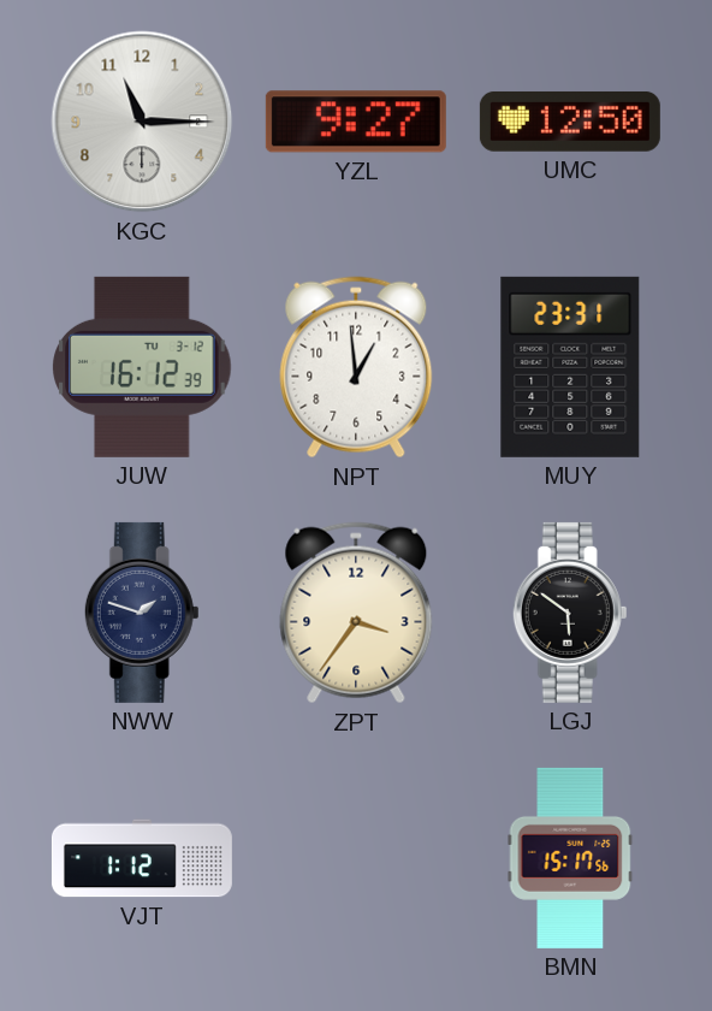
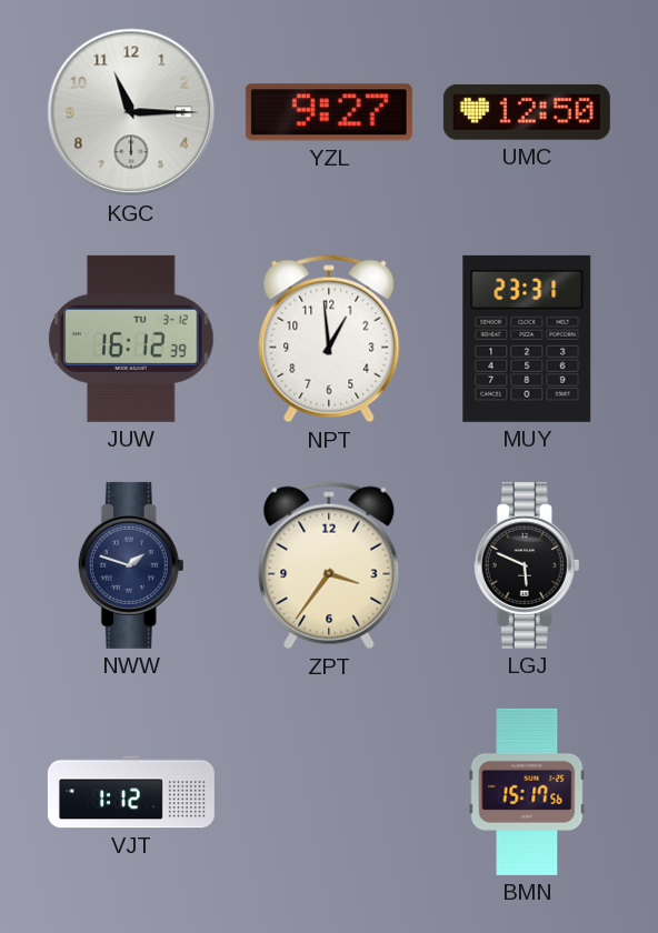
LGJ: 5:51 -> 5:49 (527, 565)
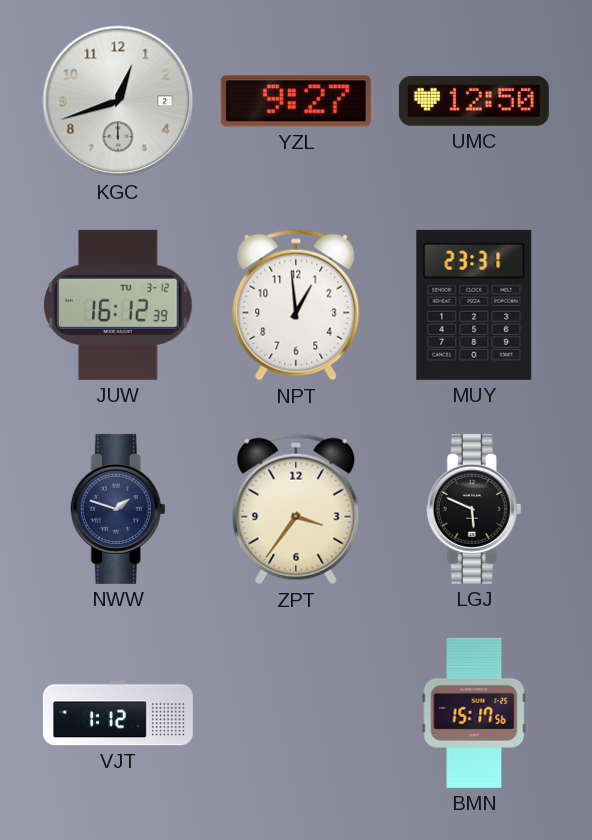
KGC: 11:15 -> 12:42 (118, 101)
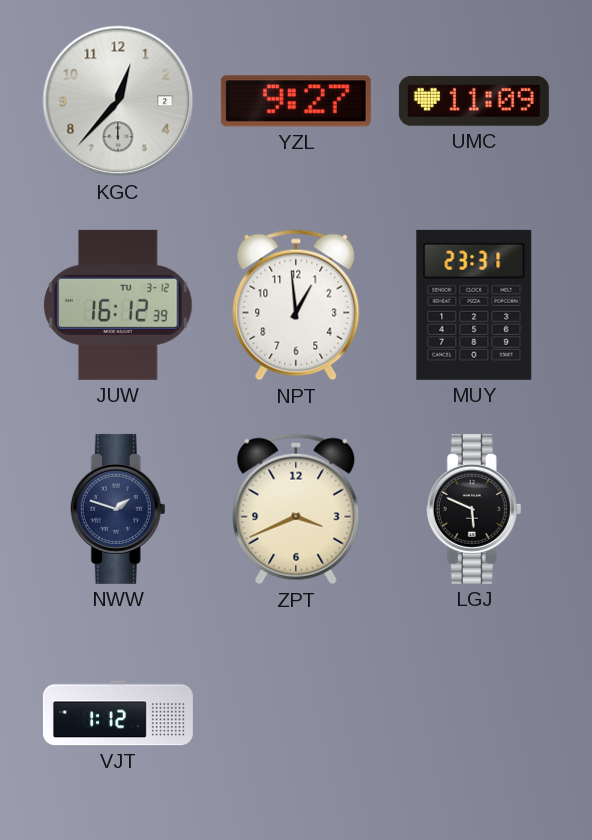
KGC: 12:42 -> 12:37 (118, 101)
UMC: 12:50 -> 11:09 (474, 101)
ZPT: 3:36 -> 3:41 (296, 509)
BMN: 15:17 -> none (474, 713)
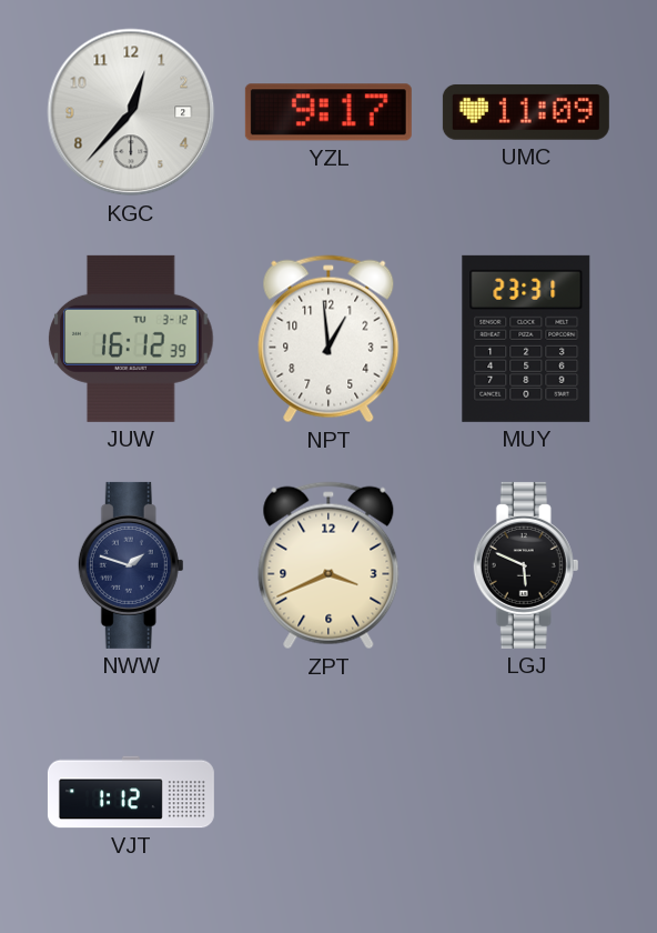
YZL: 9:27 -> 9:17 (328, 112)
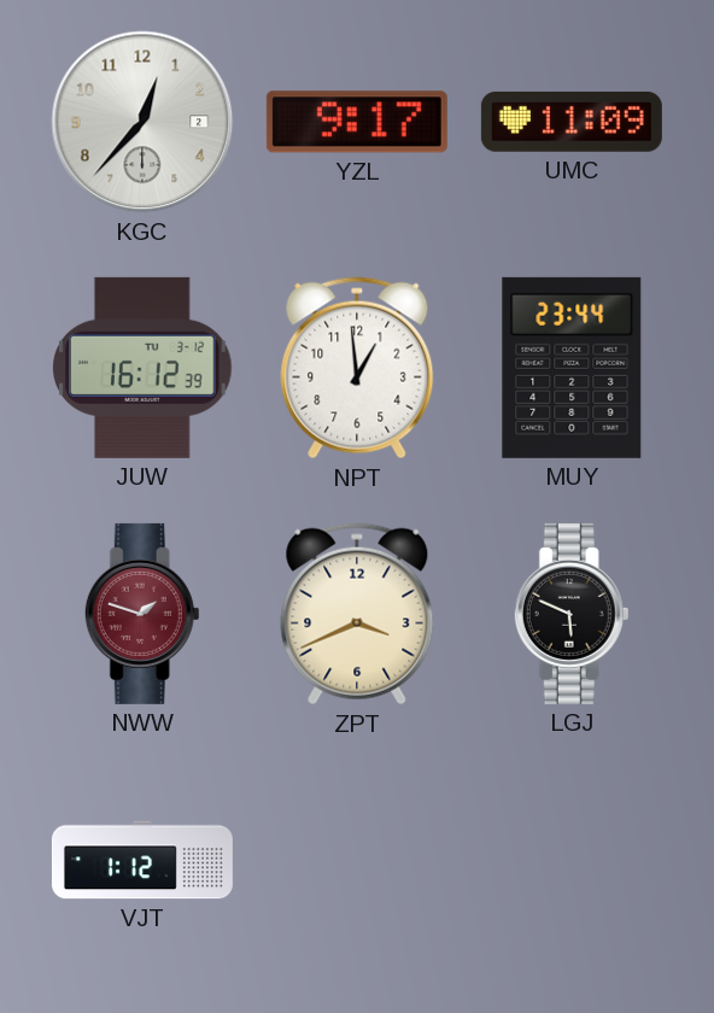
MUY: 23:31 -> 23:44 (572, 368)
NWW dial: navy -> burgundy (142, 614)
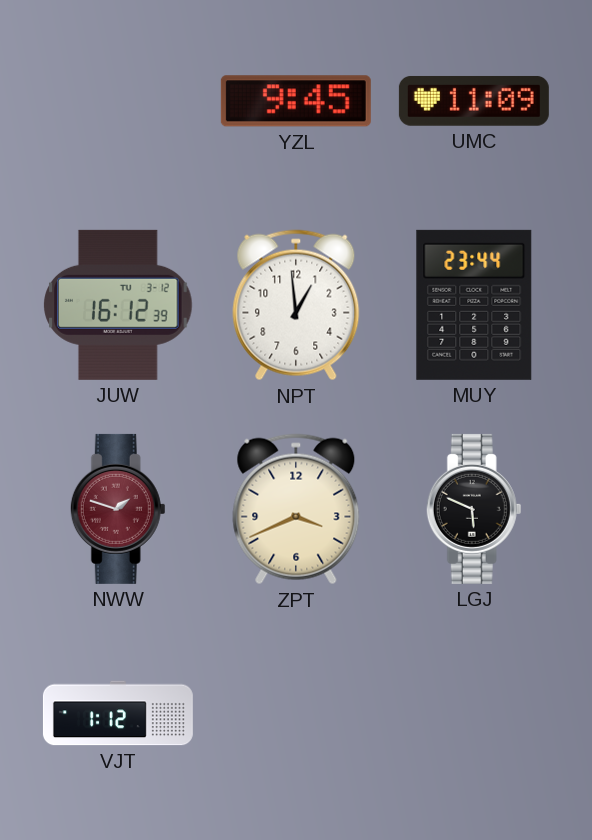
KGC: 12:37 -> none (142, 122)
YZL: 9:17 -> 9:45 (296, 101)
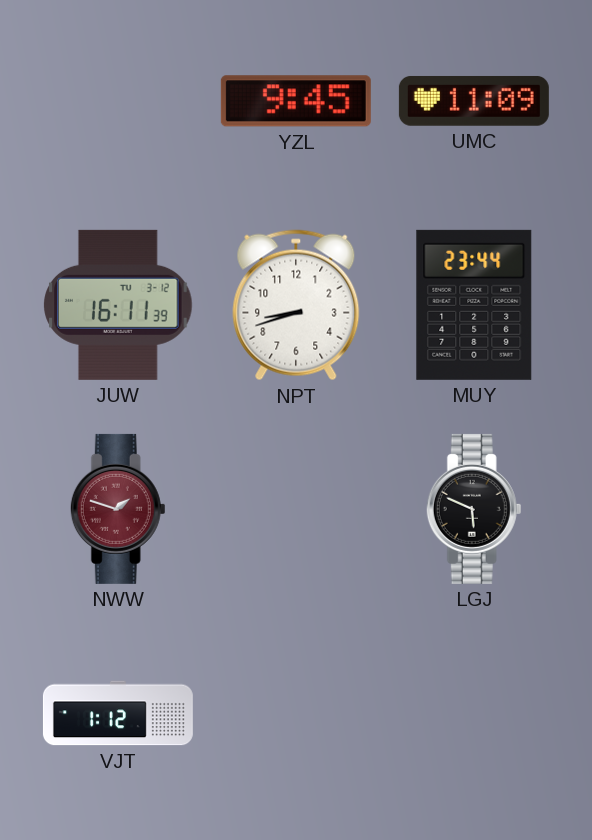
JUW: 16:12 -> 16:11 (118, 305)
NPT: 12:59 -> 8:42 (296, 305)
ZPT: 3:41 -> none (296, 509)
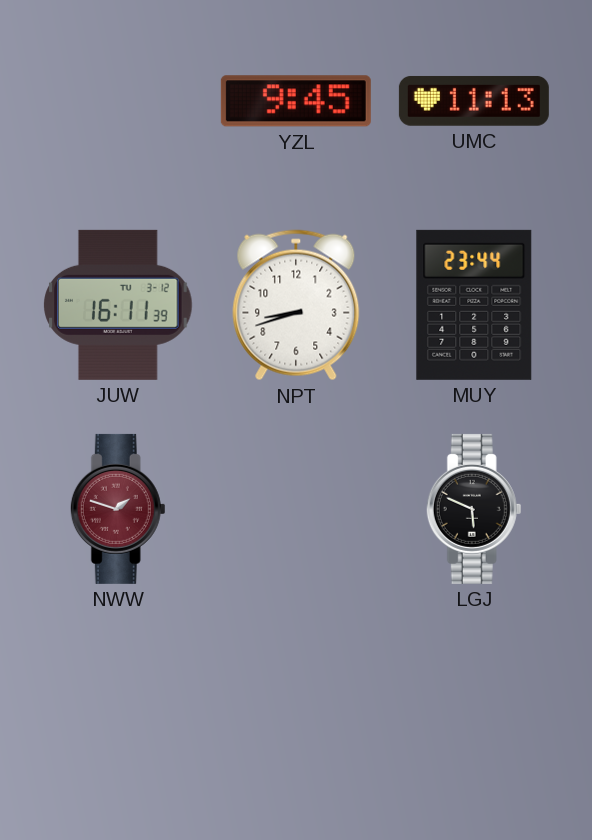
UMC: 11:09 -> 11:13 (474, 101)
VJT: 1:12 -> none (118, 713)
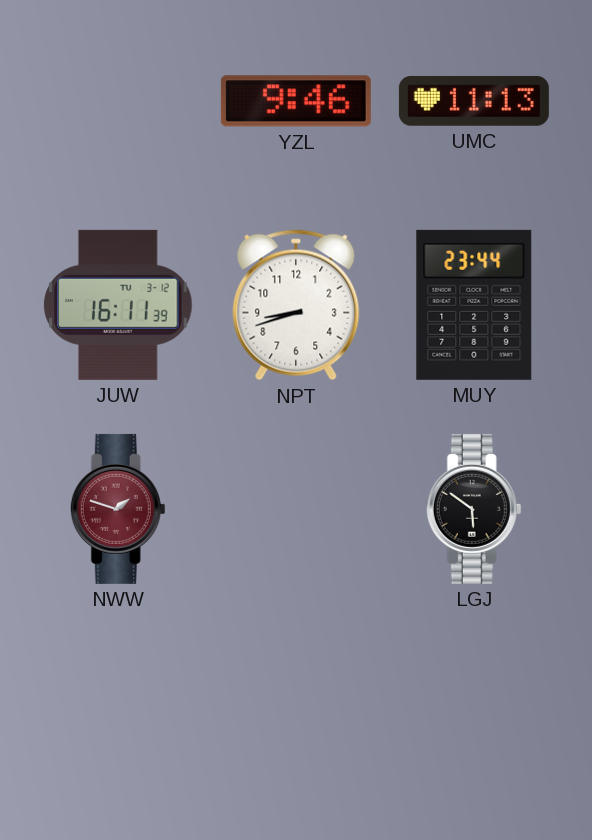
YZL: 9:45 -> 9:46 (296, 101)
LGJ: 5:49 -> 5:51 (474, 509)
